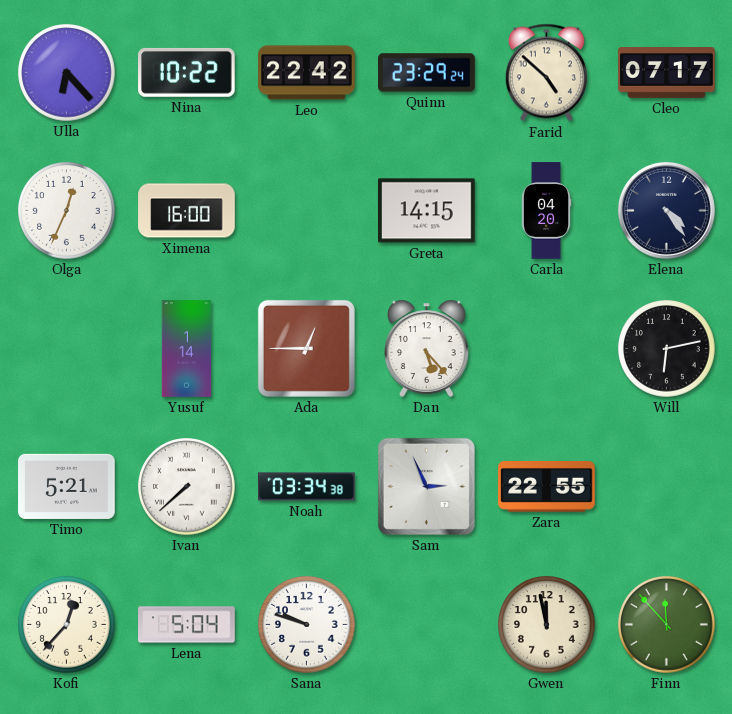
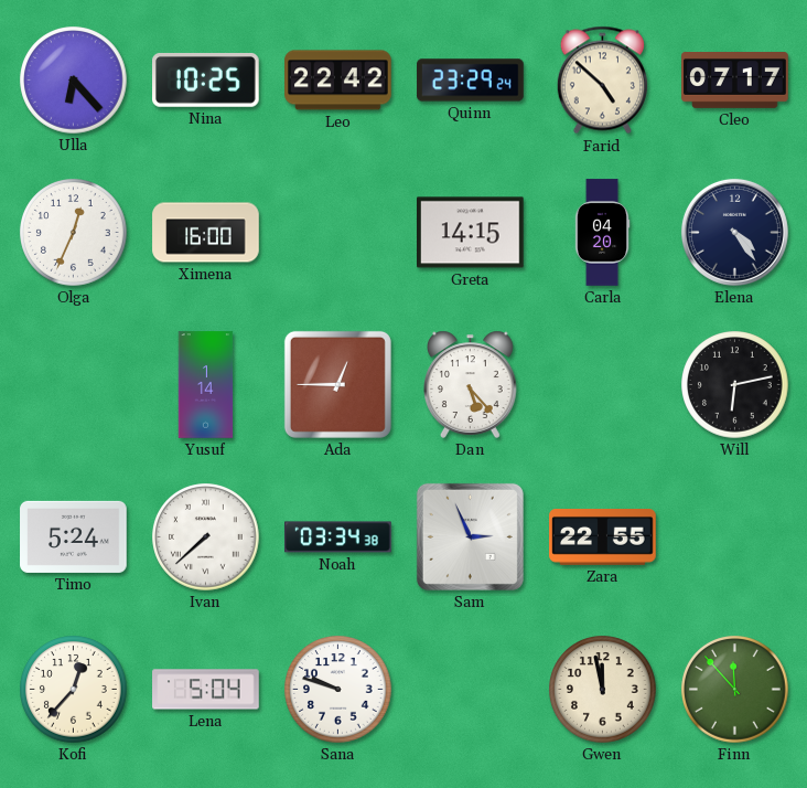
Nina: 10:22 -> 10:25 (206, 79)
Timo: 5:21 -> 5:24 (74, 536)
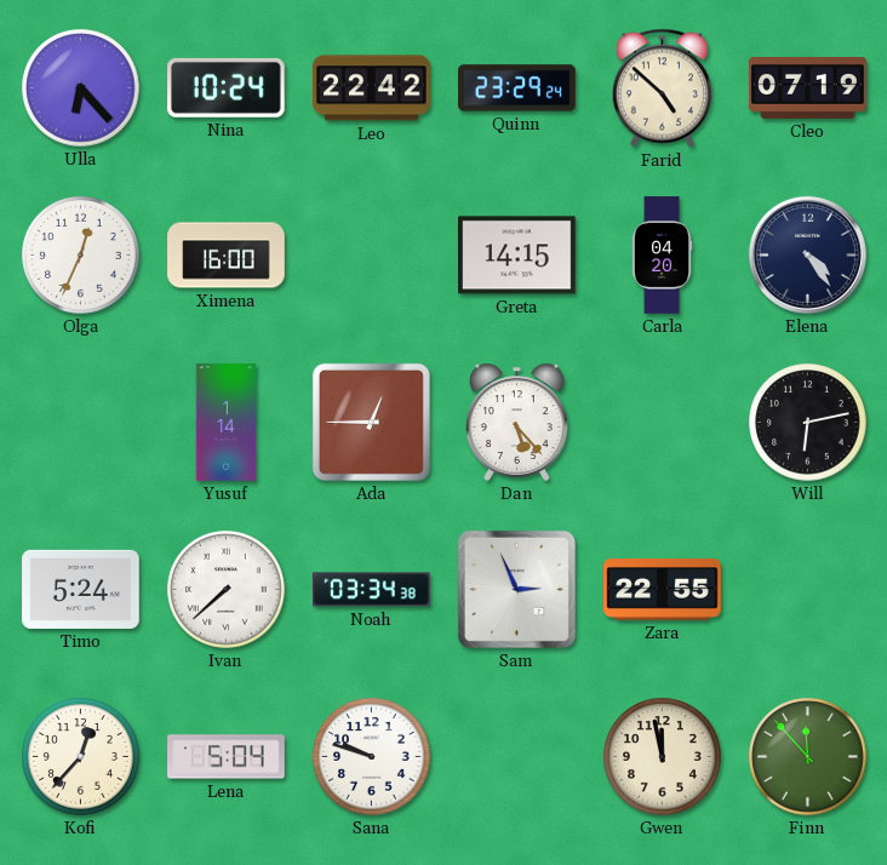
Nina: 10:25 -> 10:24 (227, 87)
Cleo: 07:17 -> 07:19 (808, 88)
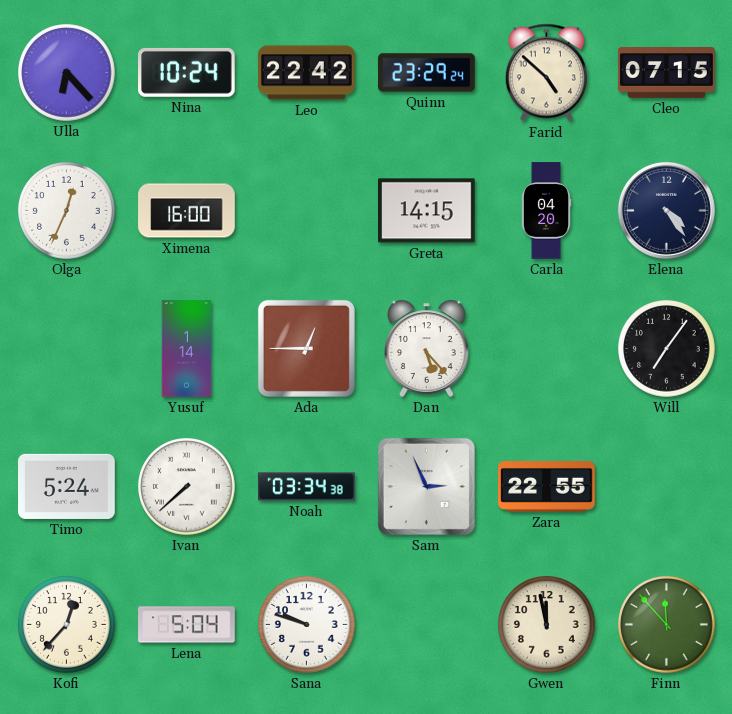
Cleo: 07:19 -> 07:15 (667, 73)
Will: 6:13 -> 7:06 (667, 349)
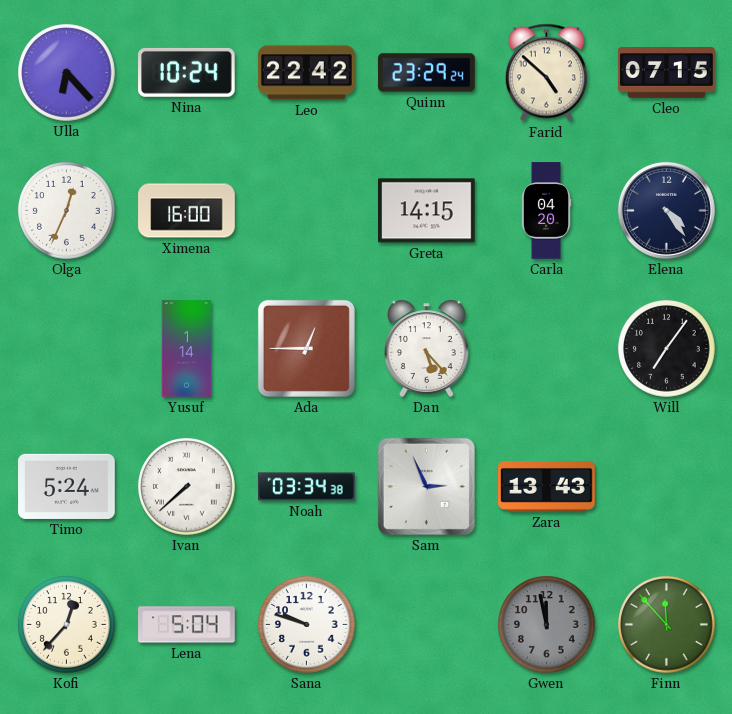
Zara: 22:55 -> 13:43 (547, 487)
Gwen dial: cream -> grey (547, 625)
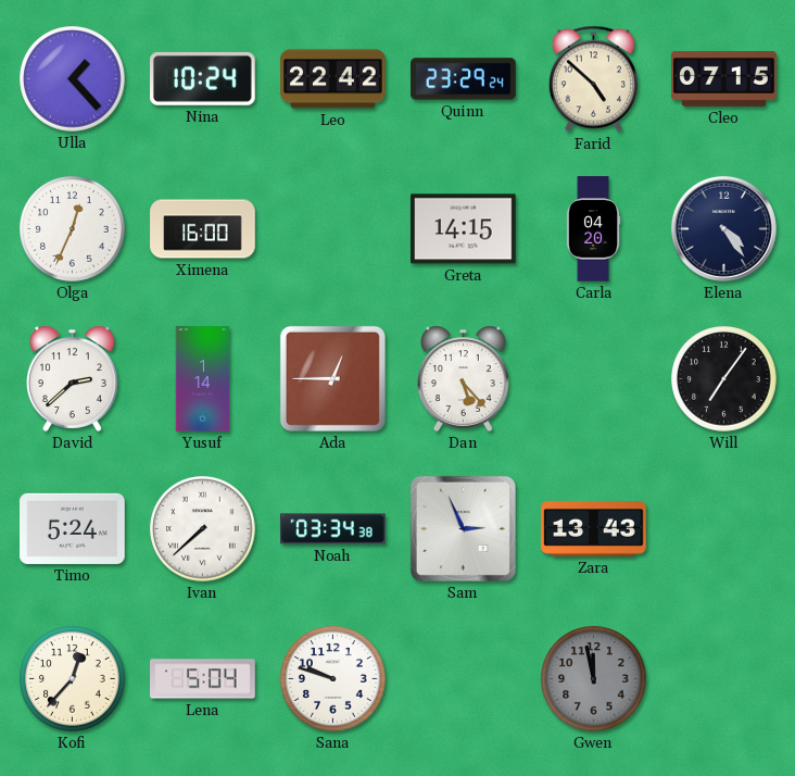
Ulla: 6:23 -> 1:23 (73, 79)
David: none -> 2:38 (73, 378)
Finn: 11:53 -> none (667, 625)
